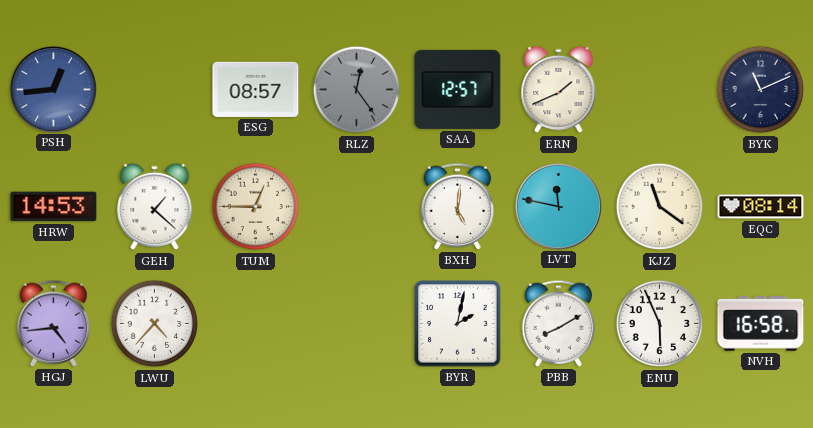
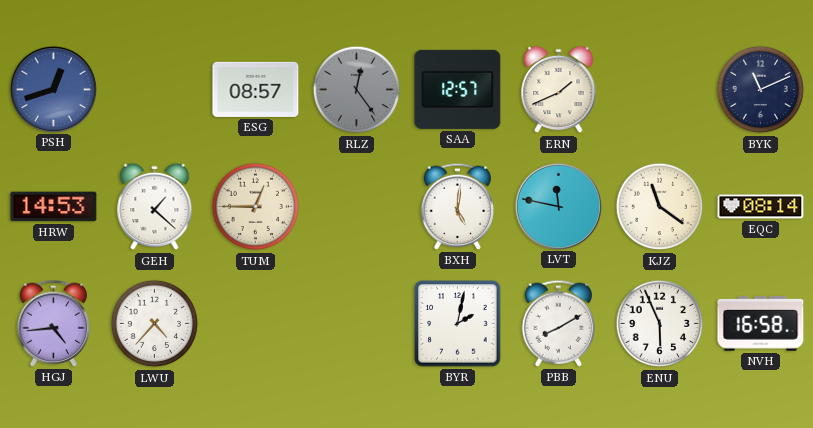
PSH: 12:44 -> 12:42 (53, 89)
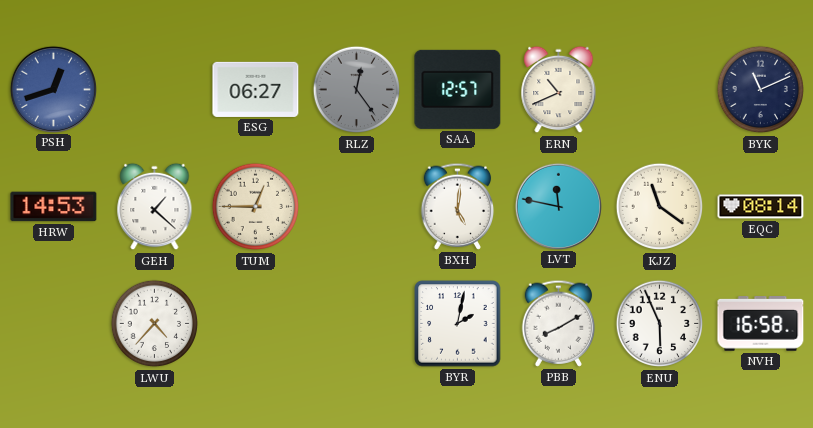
ESG: 08:57 -> 06:27 (256, 89)
ERN: 1:41 -> 10:41 (559, 90)
HGJ: 4:44 -> none (54, 323)
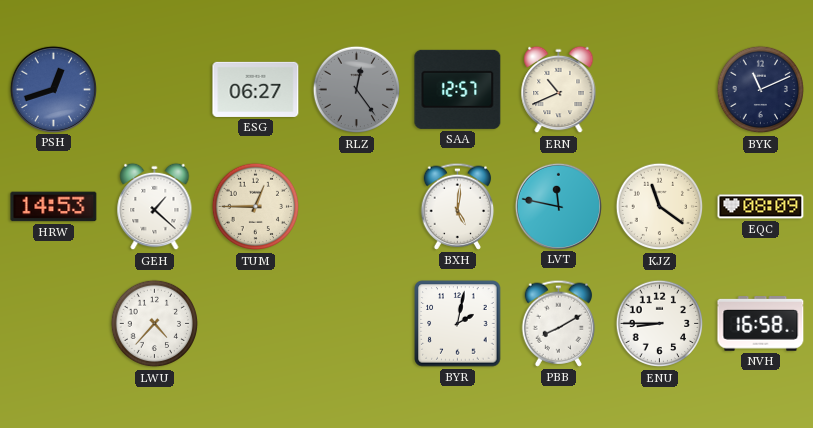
EQC: 08:14 -> 08:09 (761, 207)
ENU: 5:56 -> 8:45 (660, 324)
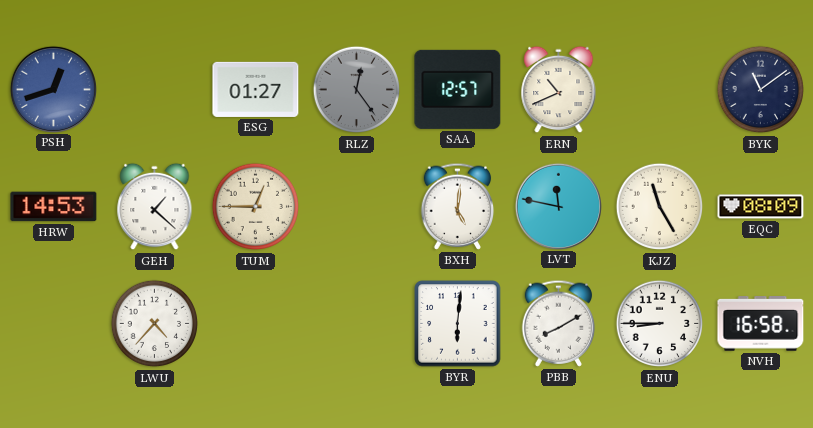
ESG: 06:27 -> 01:27 (256, 89)
BYK: 11:11 -> 11:09 (761, 90)
KJZ: 11:21 -> 11:25 (660, 207)
BYR: 2:02 -> 6:01 (458, 324)
